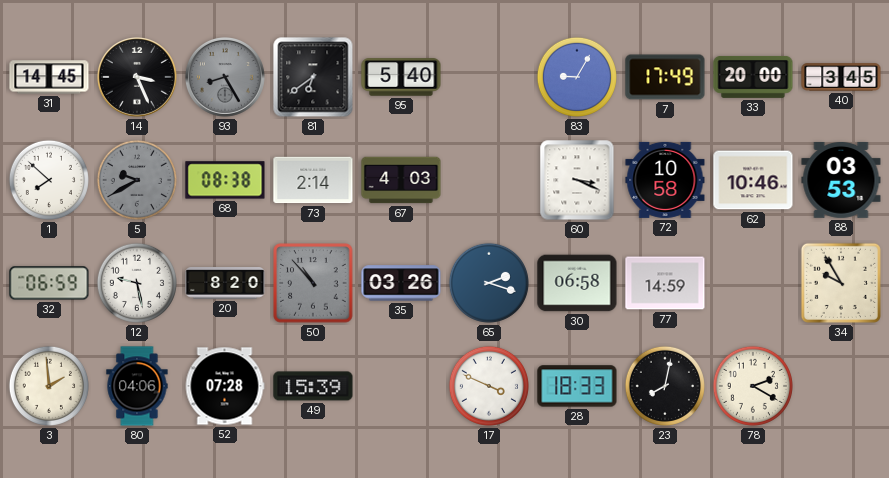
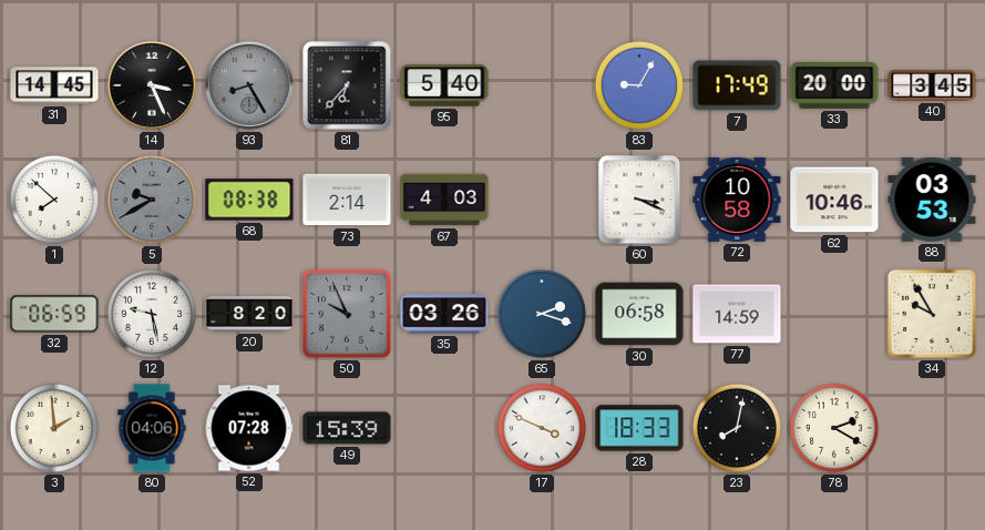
81: 6:39 -> 6:37 (347, 85)
50: 10:53 -> 9:56 (347, 314)
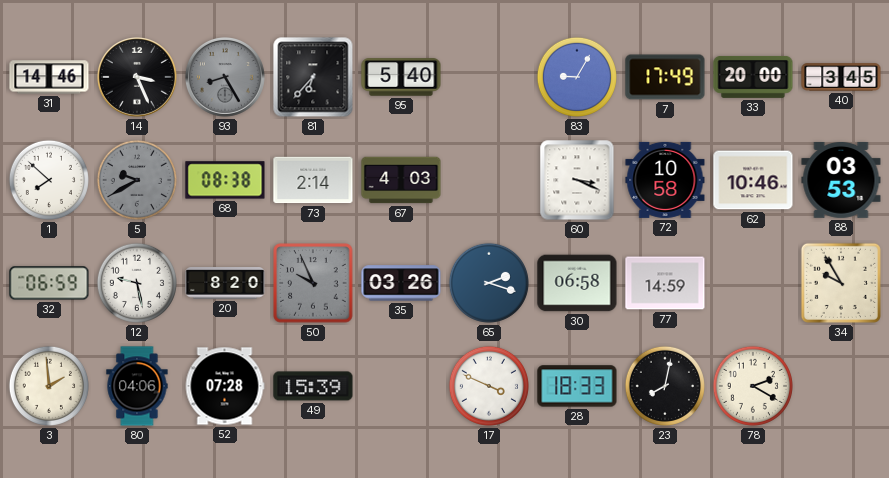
31: 14:45 -> 14:46 (49, 77)
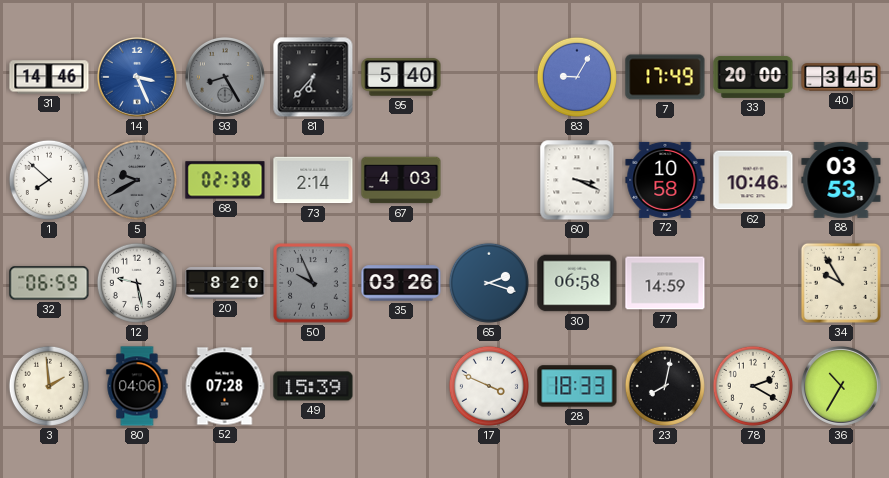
14 dial: black -> blue (137, 77)
68: 08:38 -> 02:38 (225, 180)
36: none -> 10:35 (841, 386)
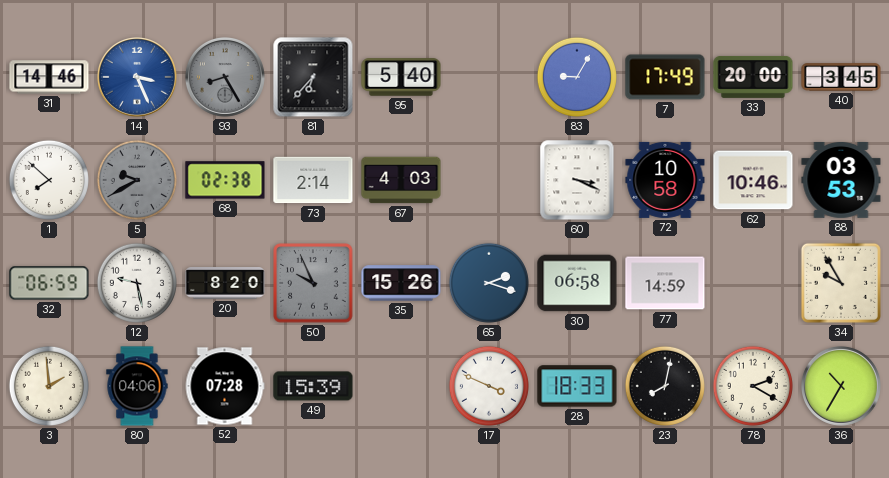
35: 03:26 -> 15:26 (401, 283)
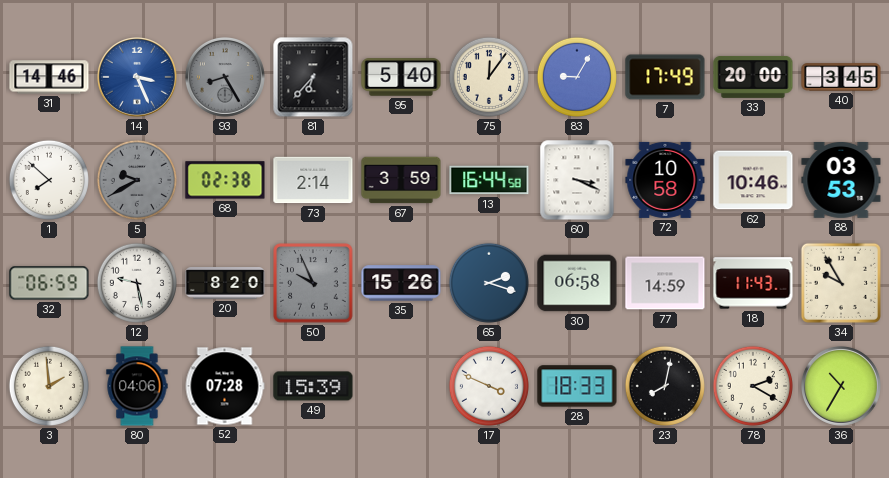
75: none -> 12:06 (489, 77)
67: 4:03 -> 3:59 (401, 180)
13: none -> 16:44 (489, 180)
18: none -> 11:43 (753, 283)
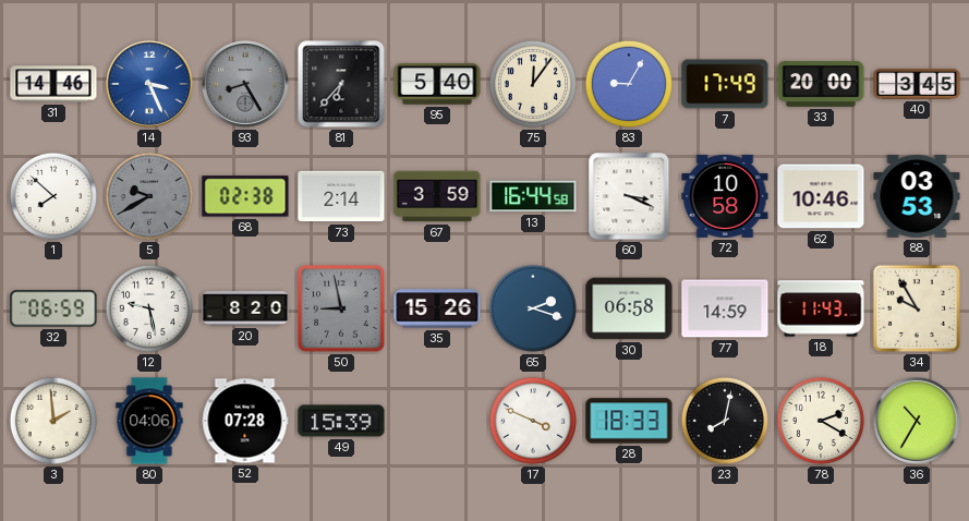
50: 9:56 -> 8:58 (341, 308)
